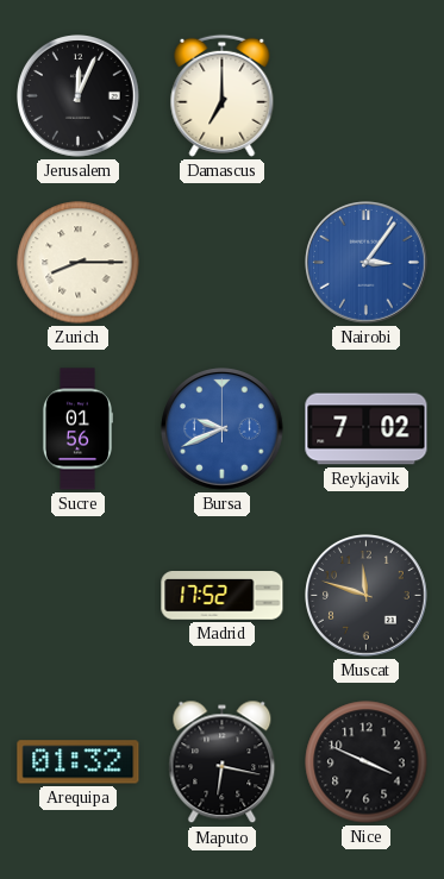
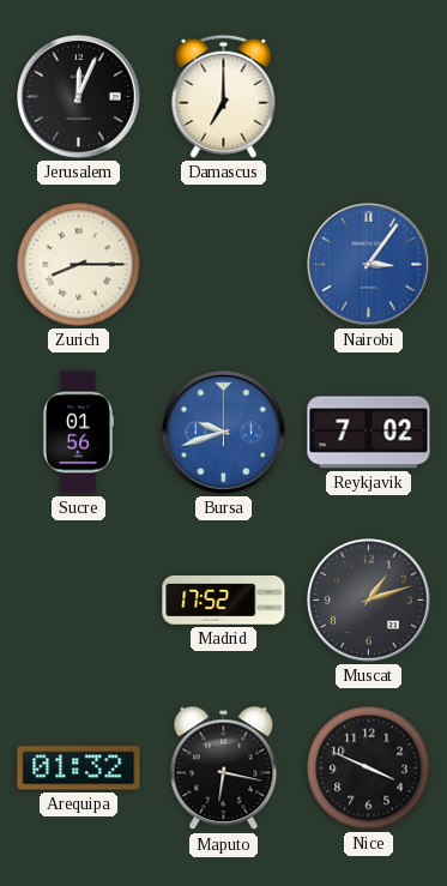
Bursa: 9:41 -> 9:42 (224, 433)
Muscat: 11:48 -> 1:12 (369, 601)
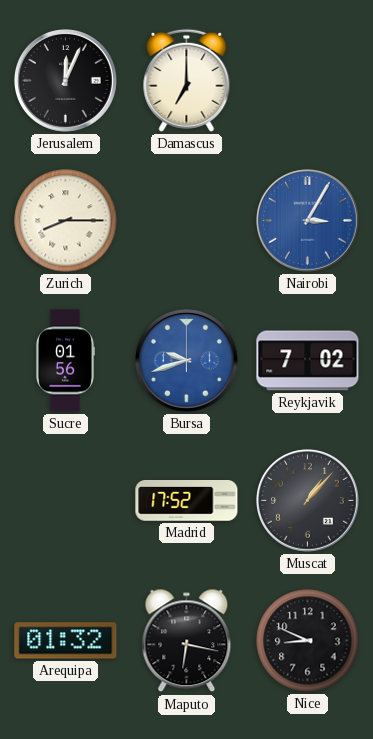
Nairobi: 3:06 -> 3:05 (308, 221)
Muscat: 1:12 -> 1:07 (308, 501)
Nice: 3:49 -> 8:49 (308, 641)
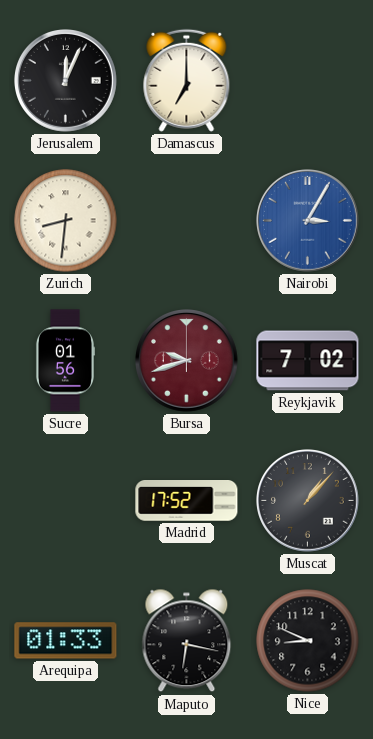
Zurich: 8:15 -> 8:31 (66, 221)
Bursa dial: blue -> burgundy (187, 361)
Arequipa: 01:32 -> 01:33 (66, 641)
